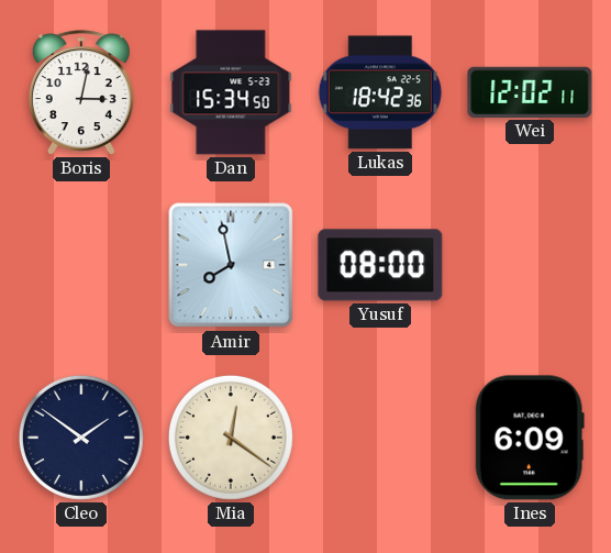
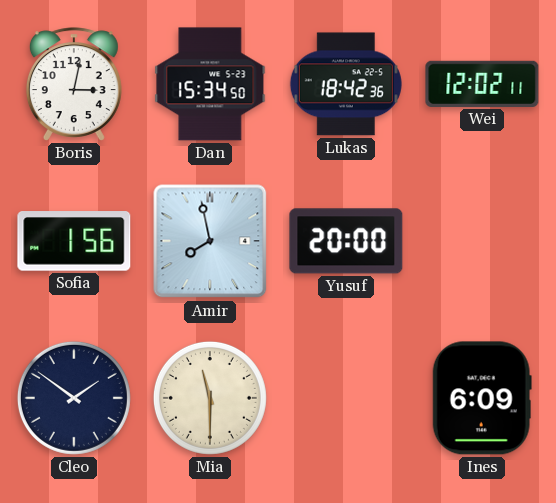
Sofia: none -> 1:56 (74, 241)
Yusuf: 08:00 -> 20:00 (346, 241)
Mia: 12:21 -> 11:30 (210, 398)
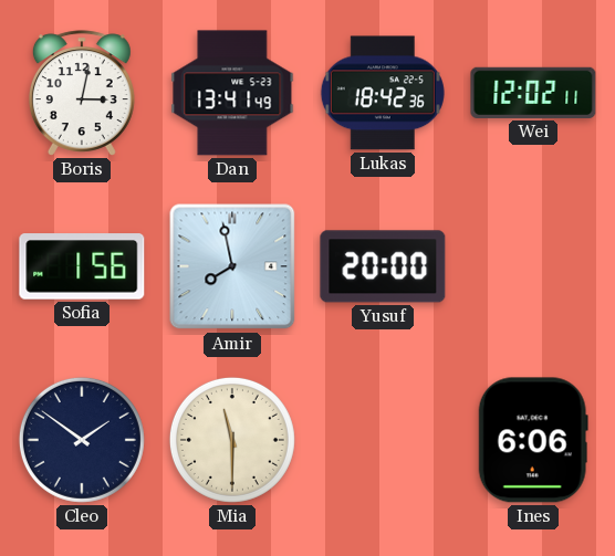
Dan: 15:34 -> 13:41 (232, 93)
Ines: 6:09 -> 6:06 (533, 440)
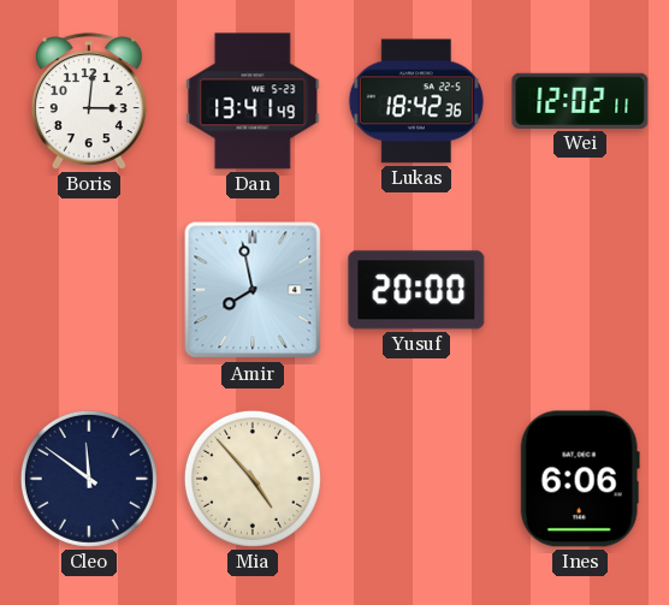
Boris: 3:02 -> 3:01 (89, 101)
Sofia: 1:56 -> none (82, 266)
Cleo: 1:51 -> 11:51 (89, 479)
Mia: 11:30 -> 4:53 (253, 479)
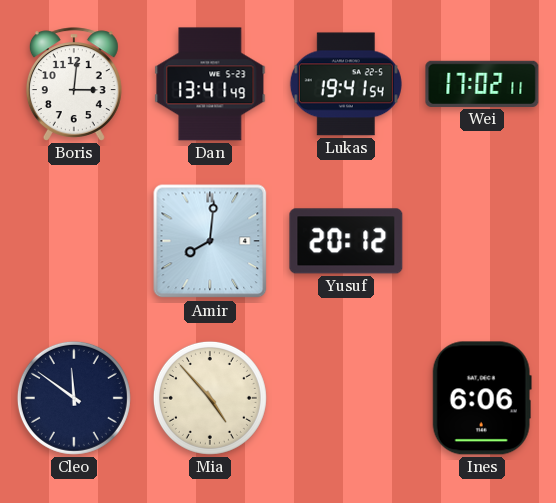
Lukas: 18:42 -> 19:41 (346, 84)
Wei: 12:02 -> 17:02 (482, 84)
Amir: 7:58 -> 8:01 (210, 241)
Yusuf: 20:00 -> 20:12 (346, 241)
